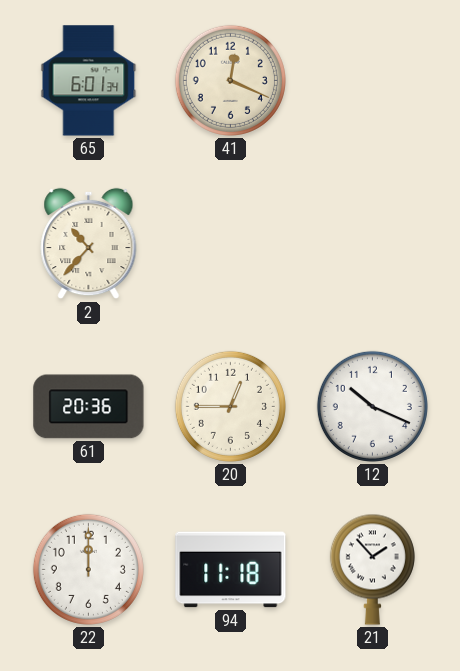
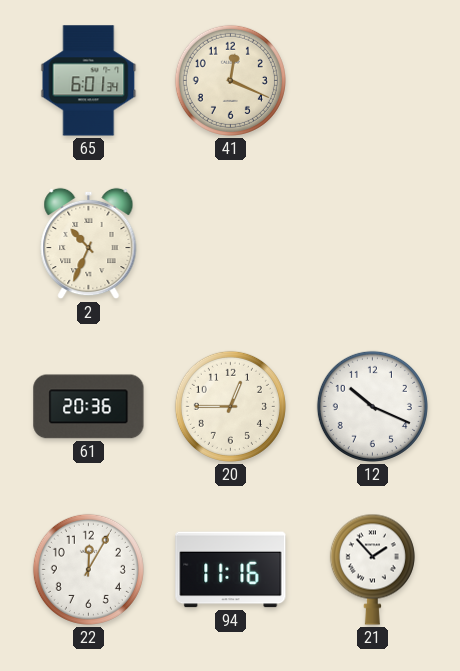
2: 10:37 -> 10:34 (89, 244)
22: 12:00 -> 12:05 (88, 569)
94: 11:18 -> 11:16 (231, 570)
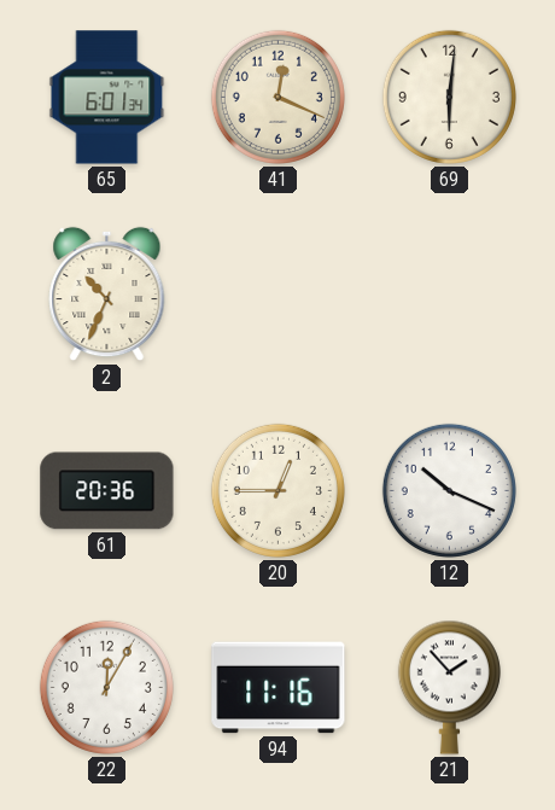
69: none -> 6:01 (449, 97)
